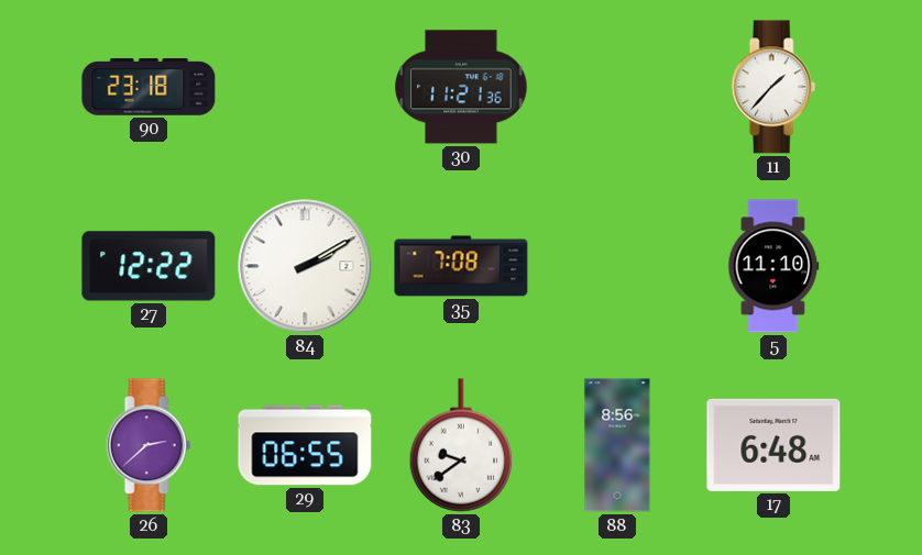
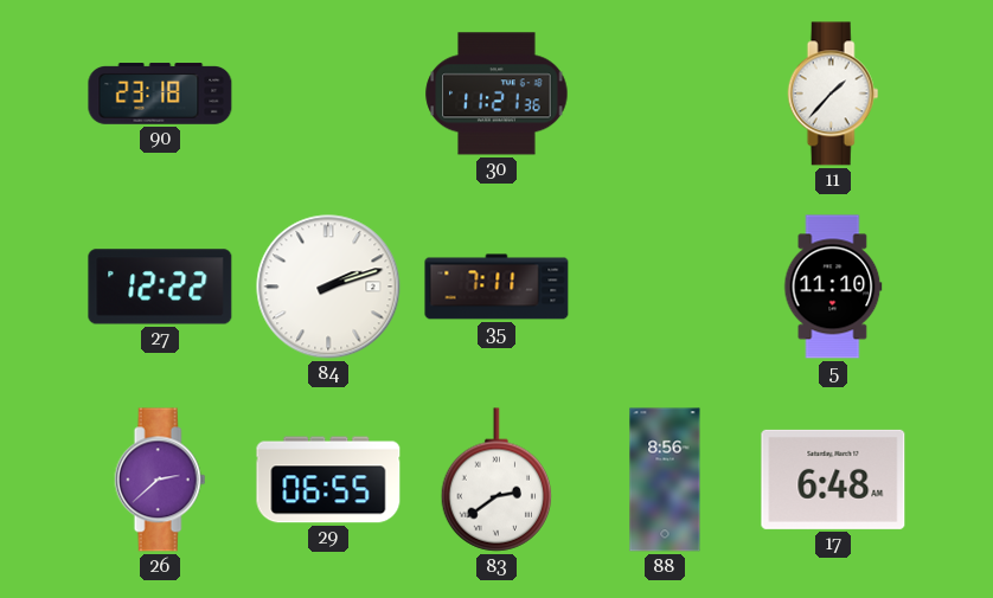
84: 2:10 -> 2:12 (328, 287)
35: 7:08 -> 7:11 (496, 287)
83: 9:39 -> 2:39 (496, 480)
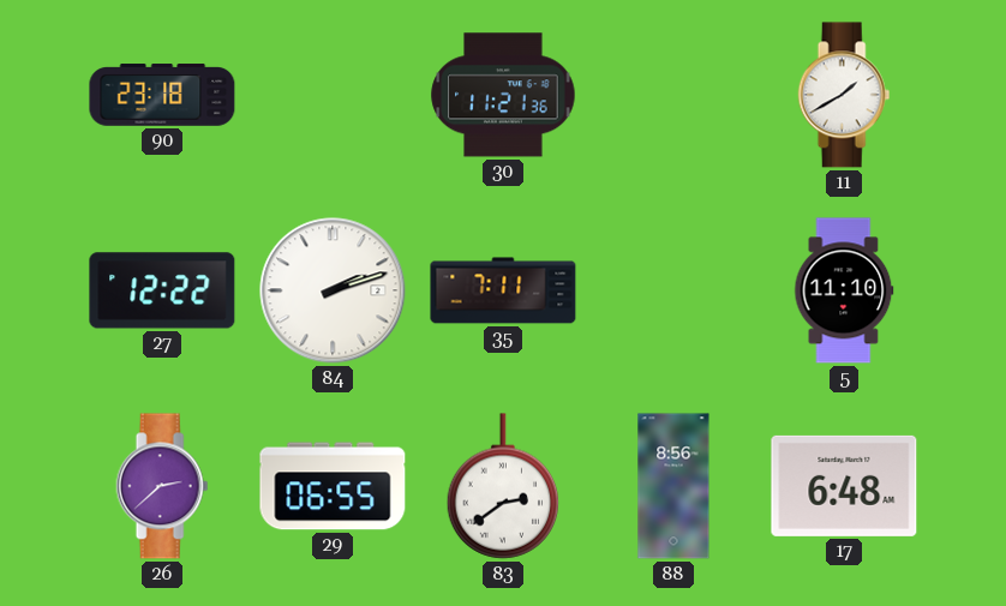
11: 1:37 -> 1:40 (844, 95)
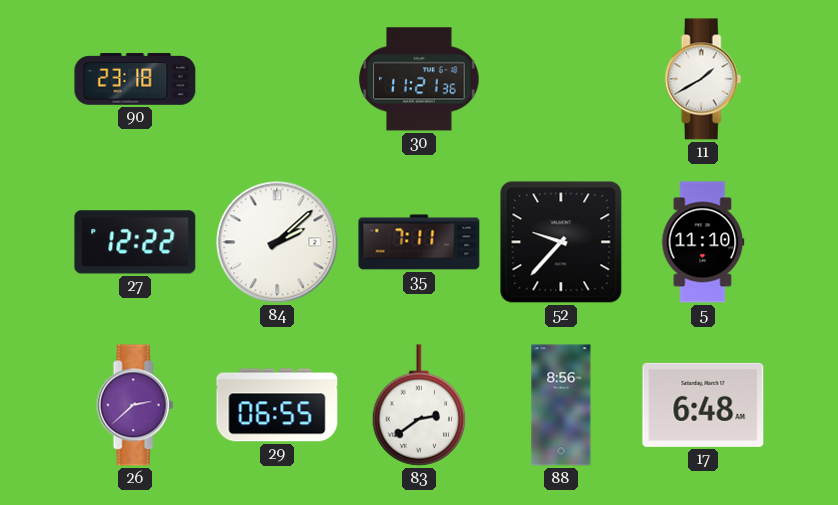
84: 2:12 -> 2:08 (277, 242)
52: none -> 9:37 (561, 242)
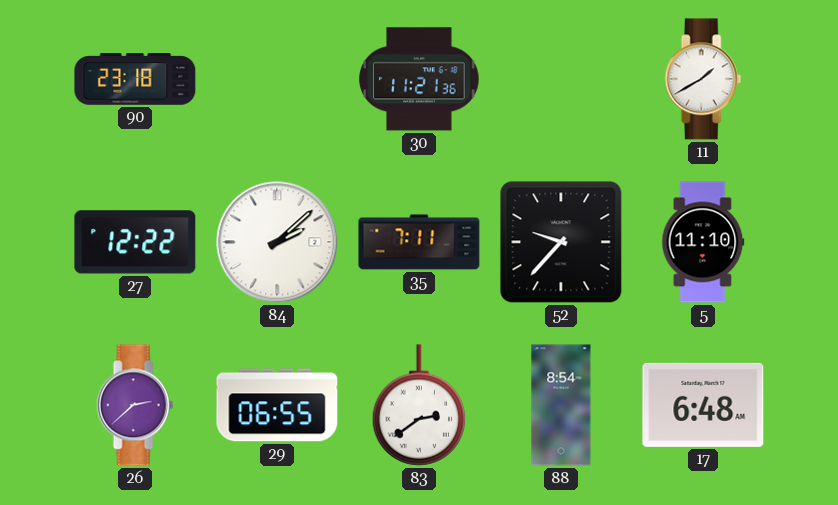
88: 8:56 -> 8:54 (561, 405)
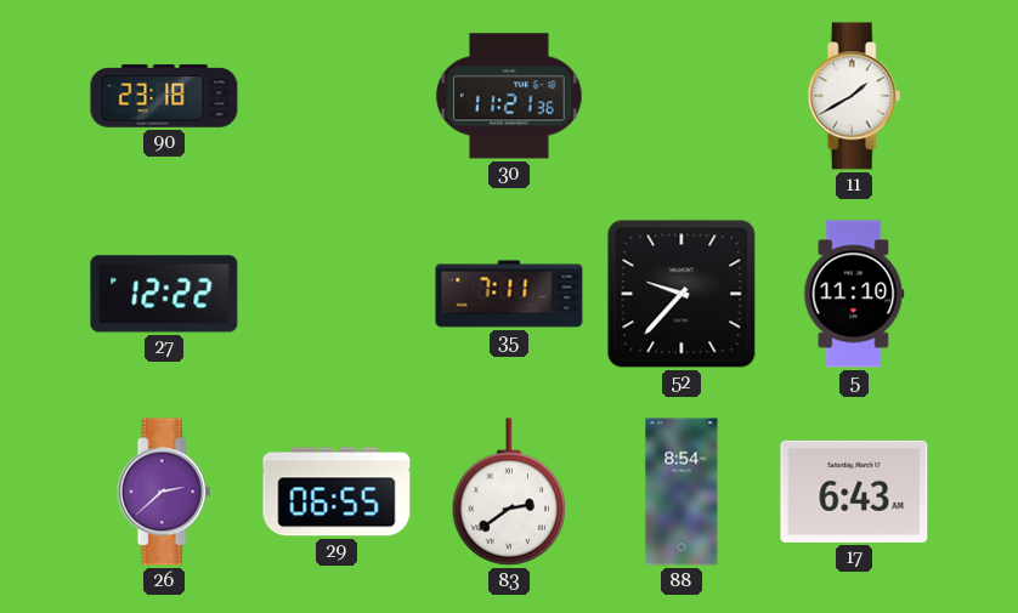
84: 2:08 -> none (277, 242)
17: 6:48 -> 6:43 (854, 492)
